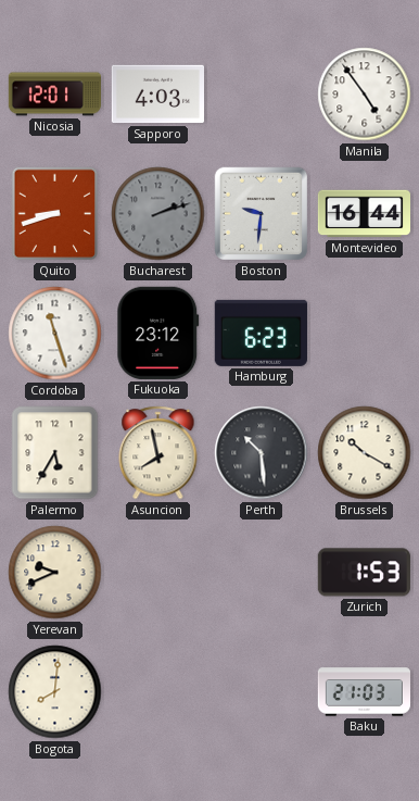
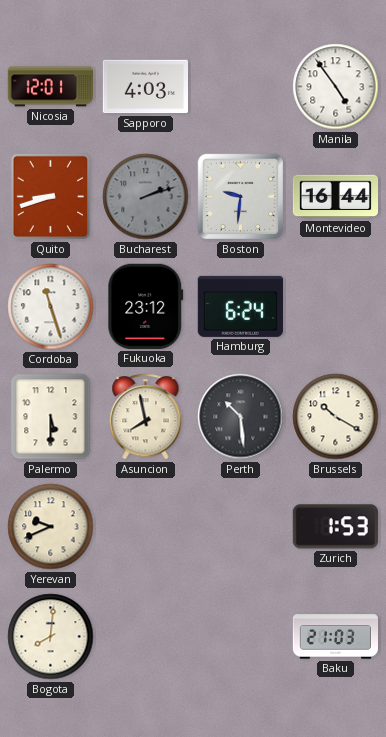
Hamburg: 6:23 -> 6:24 (240, 306)
Palermo: 5:35 -> 5:30 (51, 417)
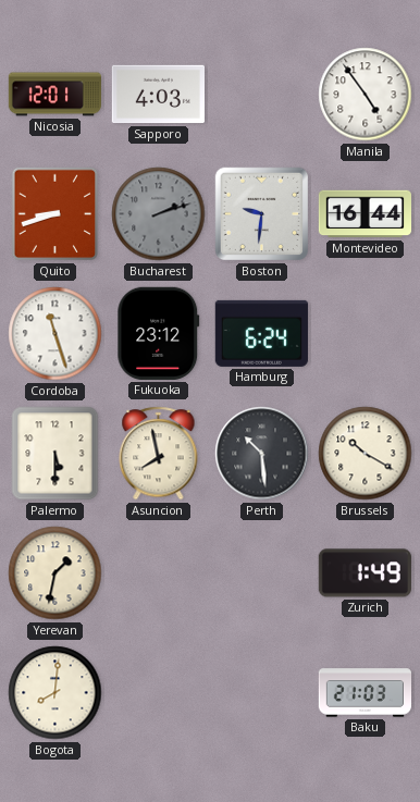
Yerevan: 9:41 -> 1:32 (55, 573)
Zurich: 1:53 -> 1:49 (365, 573)
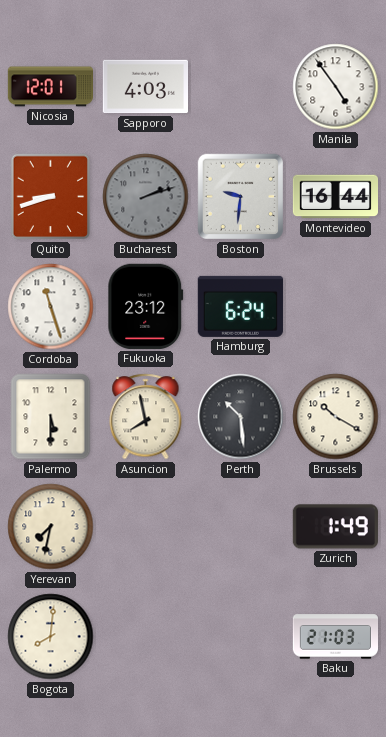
Yerevan: 1:32 -> 7:32 (51, 527)
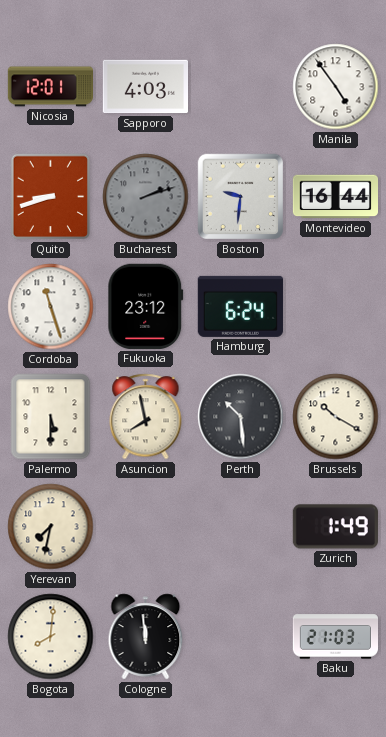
Cologne: none -> 11:59 (146, 637)
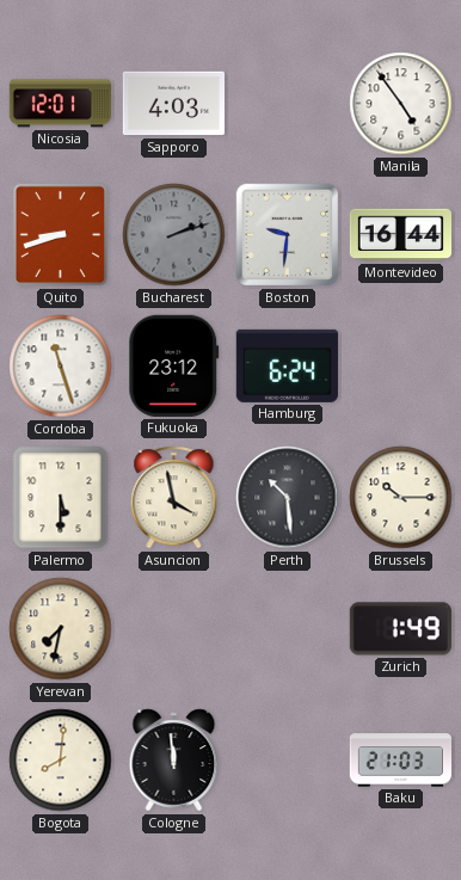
Asuncion: 7:58 -> 3:58 (174, 498)
Brussels: 10:20 -> 10:15 (401, 498)
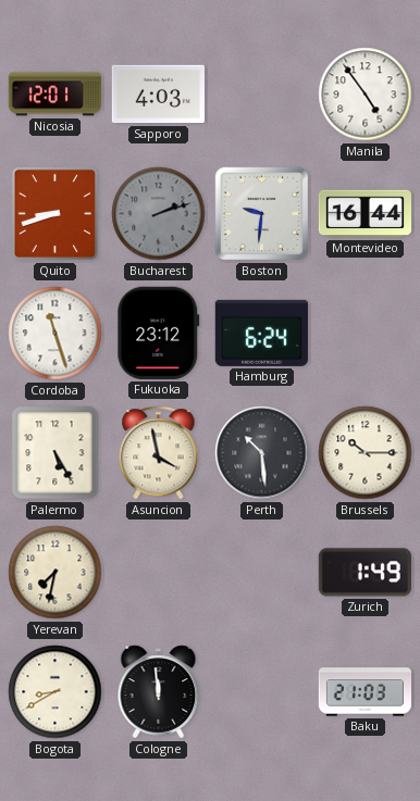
Palermo: 5:30 -> 5:25 (55, 453)
Bogota: 8:01 -> 8:40 (55, 692)
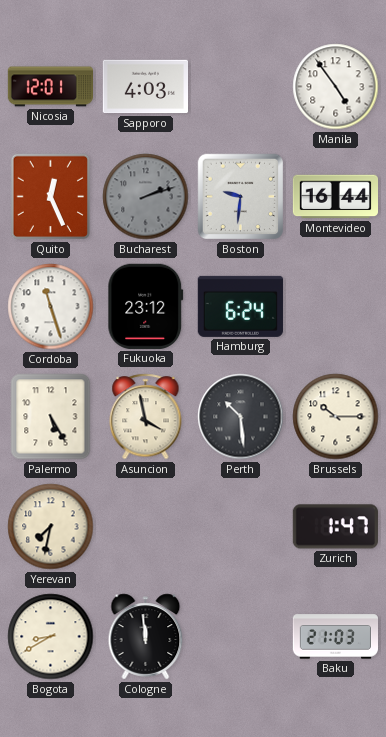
Quito: 8:42 -> 12:26 (51, 197)
Zurich: 1:49 -> 1:47 (335, 527)
